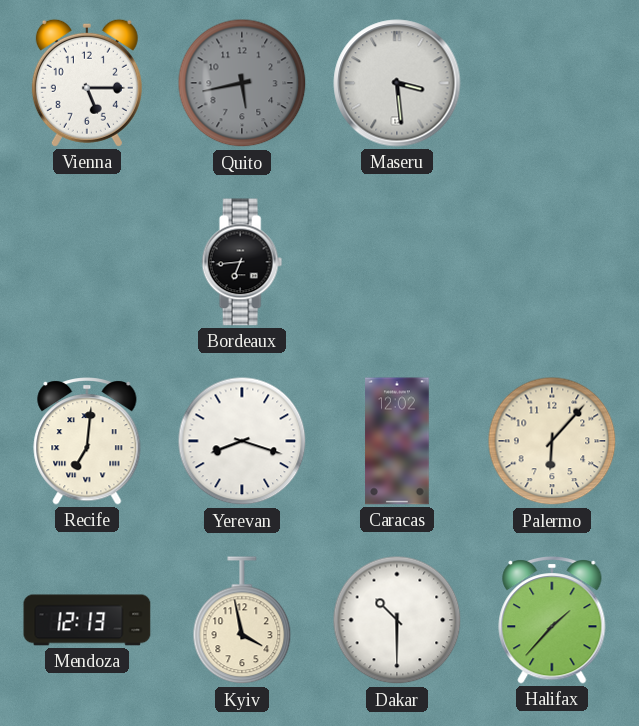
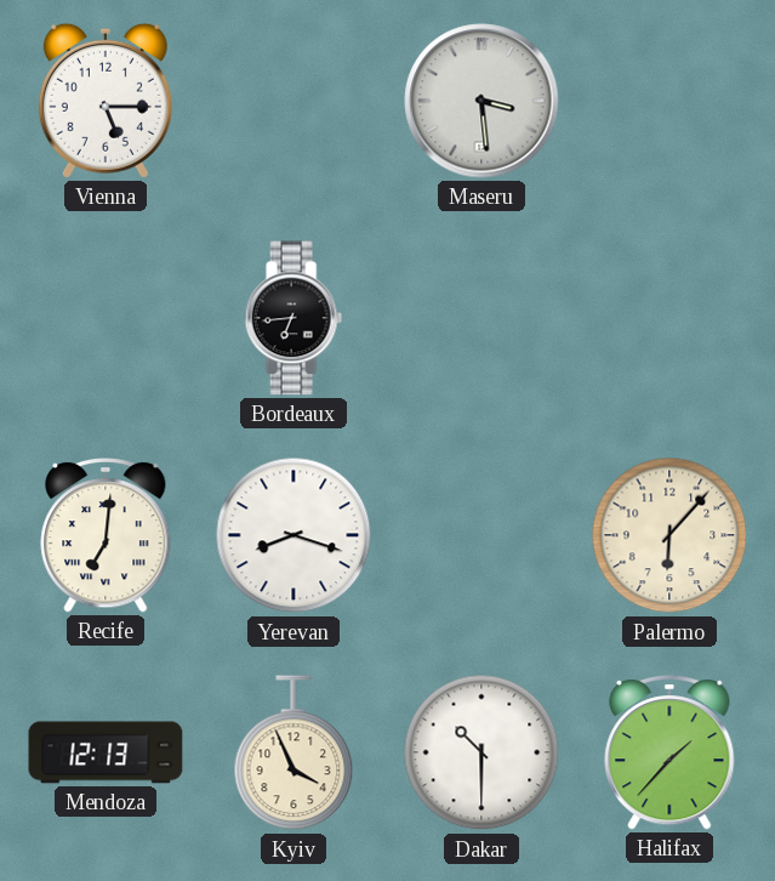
Quito: 5:43 -> none (242, 83)
Caracas: 12:02 -> none (397, 441)
Kyiv: 3:58 -> 3:56 (294, 754)
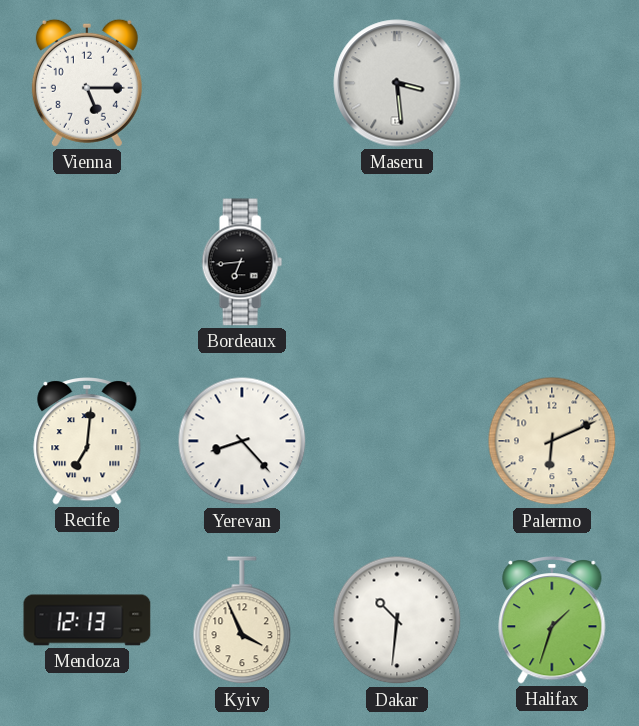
Yerevan: 8:18 -> 8:23 (242, 441)
Palermo: 6:07 -> 6:11 (552, 441)
Dakar: 10:30 -> 10:31 (397, 620)
Halifax: 1:37 -> 1:33 (552, 620)
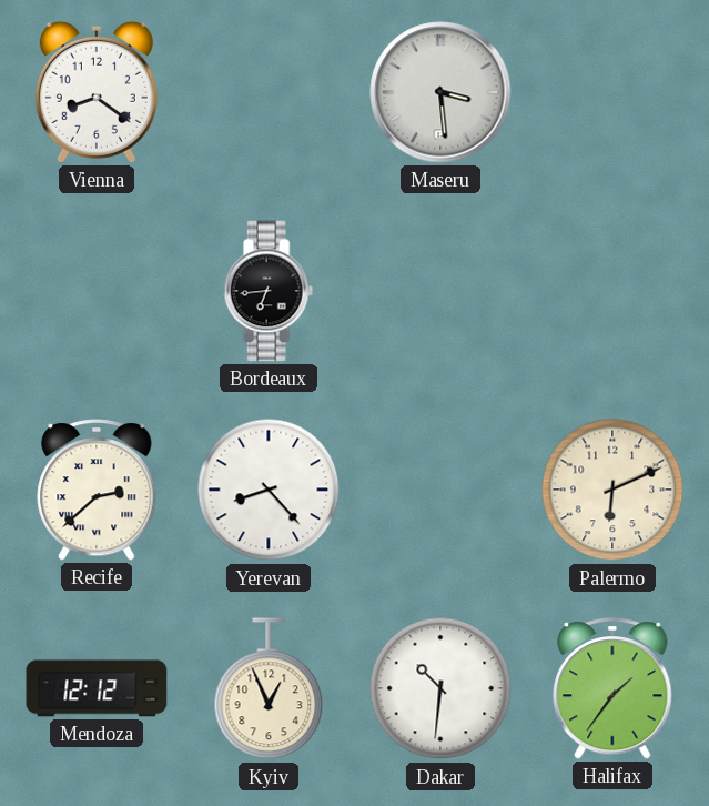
Vienna: 5:15 -> 8:21 (97, 92)
Recife: 7:01 -> 2:38 (97, 490)
Mendoza: 12:13 -> 12:12 (97, 688)
Kyiv: 3:56 -> 12:56 (269, 689)
Halifax: 1:33 -> 1:36 (612, 688)
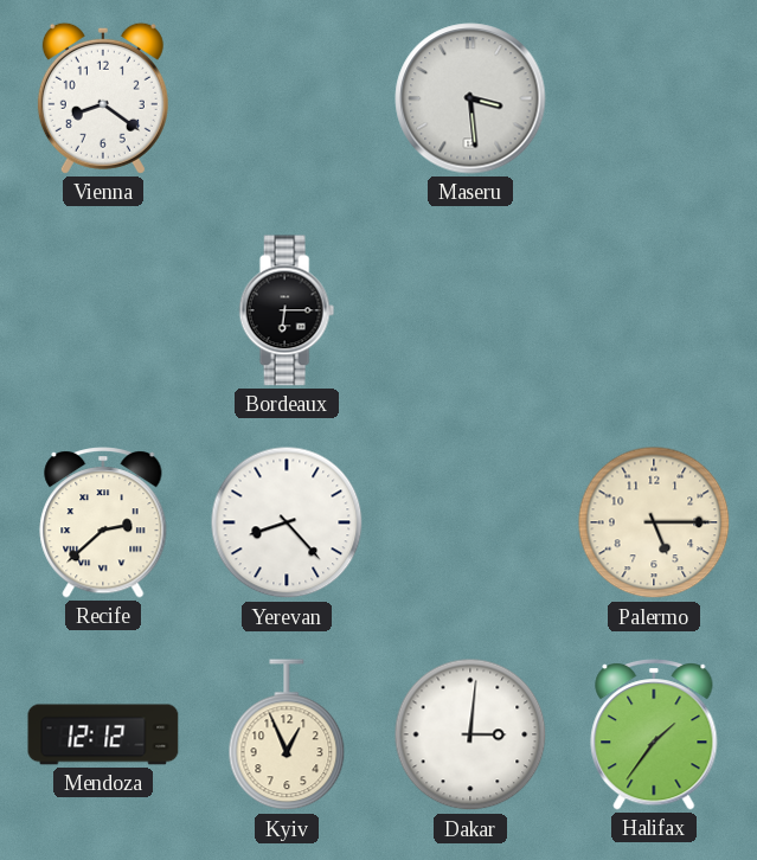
Bordeaux: 6:44 -> 6:15 (287, 310)
Palermo: 6:11 -> 5:15 (654, 522)
Dakar: 10:31 -> 3:01 (470, 734)
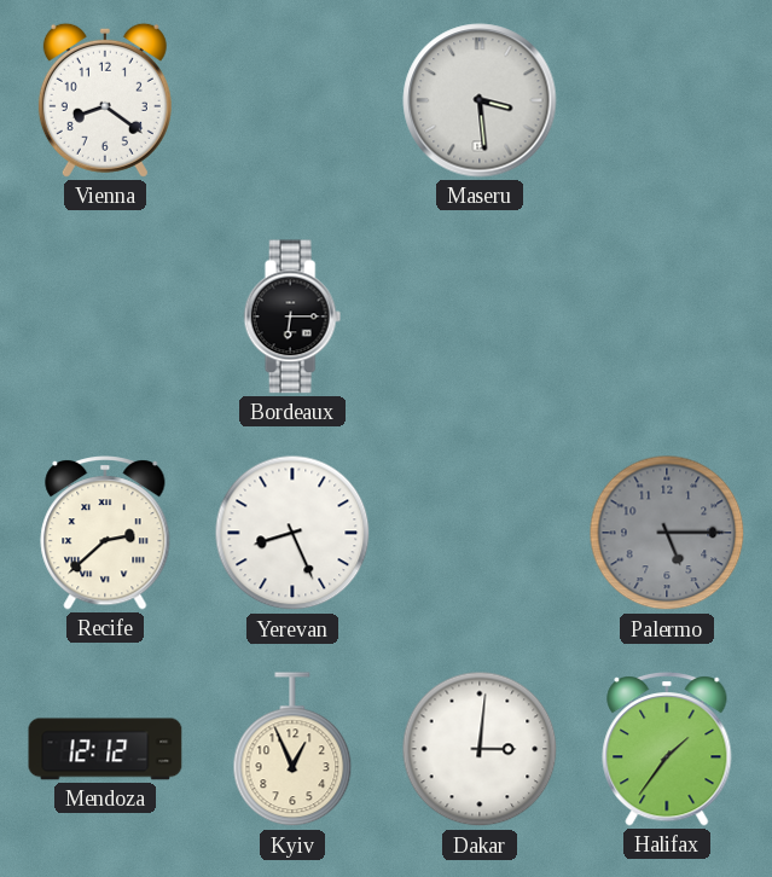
Yerevan: 8:23 -> 8:26 (292, 533)
Palermo dial: cream -> grey (667, 533)
